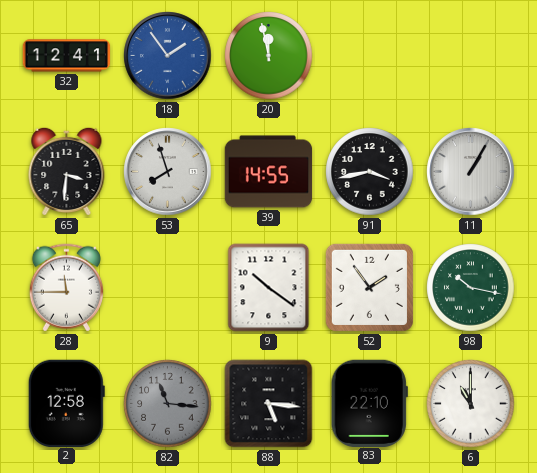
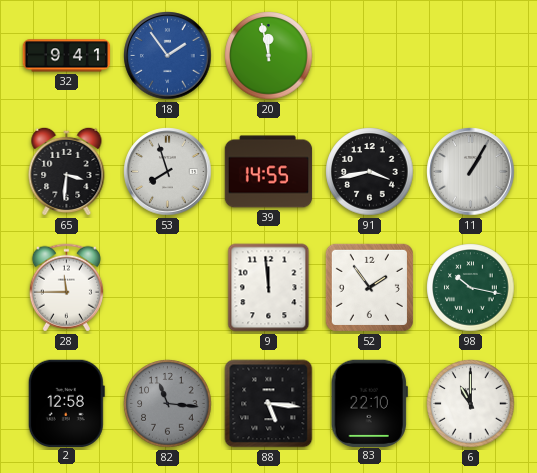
32: 12:41 -> 9:41 (67, 56)
9: 10:21 -> 11:59 (269, 288)
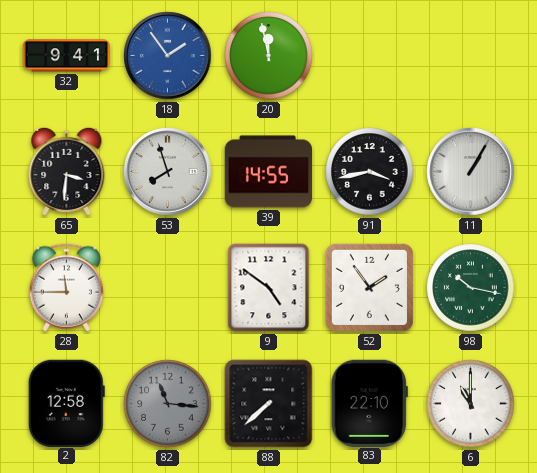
9: 11:59 -> 4:51 (269, 288)
88: 5:16 -> 7:38 (269, 404)
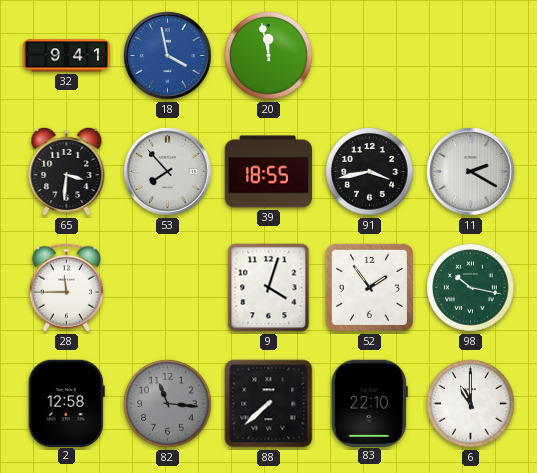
18: 1:54 -> 3:58 (168, 56)
53: 7:57 -> 7:53 (168, 172)
39: 14:55 -> 18:55 (269, 172)
11: 1:05 -> 2:20 (471, 172)
9: 4:51 -> 4:03 (269, 288)
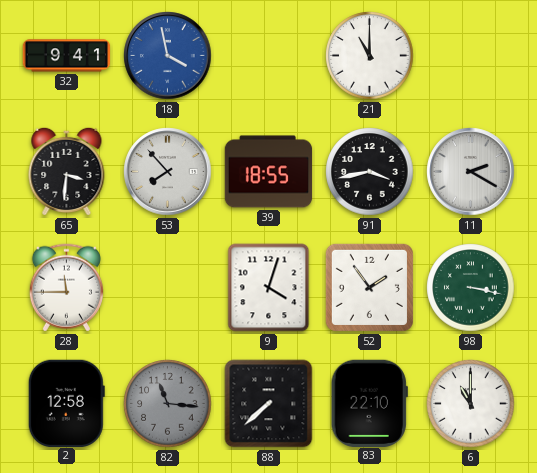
20: 11:58 -> none (269, 56)
21: none -> 11:00 (370, 56)
98: 10:17 -> 3:17 (471, 288)
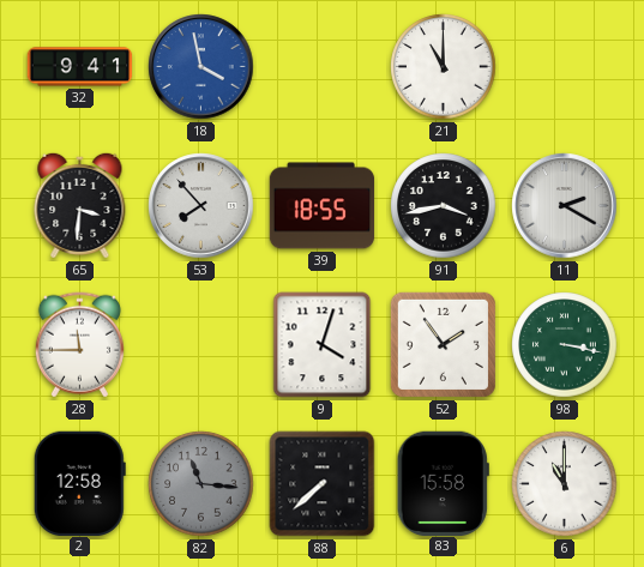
83: 22:10 -> 15:58 (443, 483)
